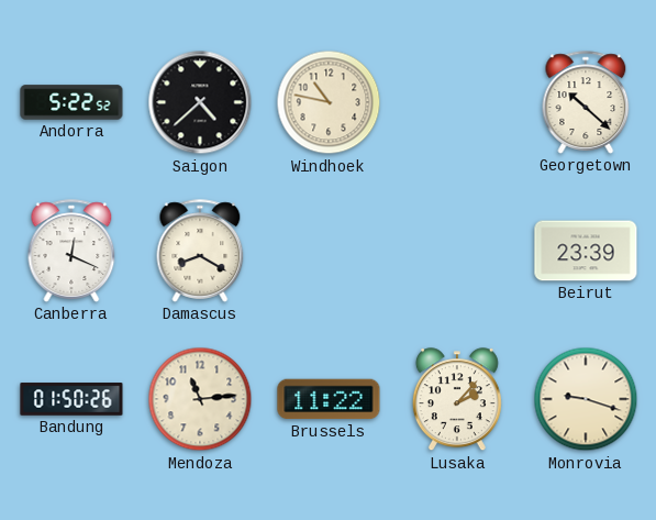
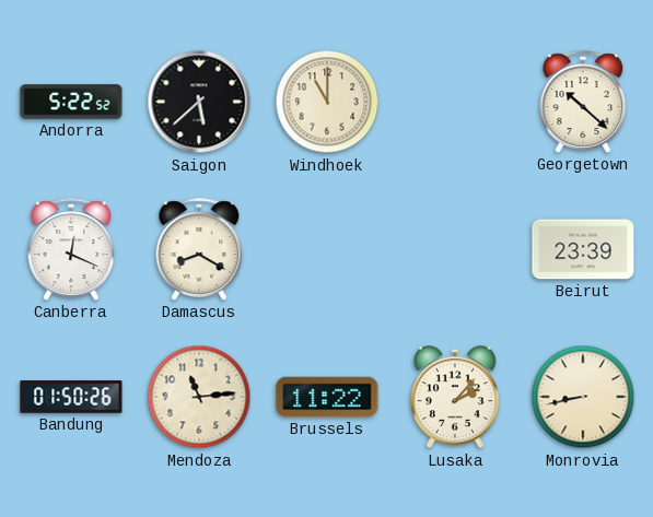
Saigon: 4:38 -> 5:38 (199, 102)
Windhoek: 10:47 -> 11:00 (327, 102)
Monrovia: 9:18 -> 8:43 (583, 397)
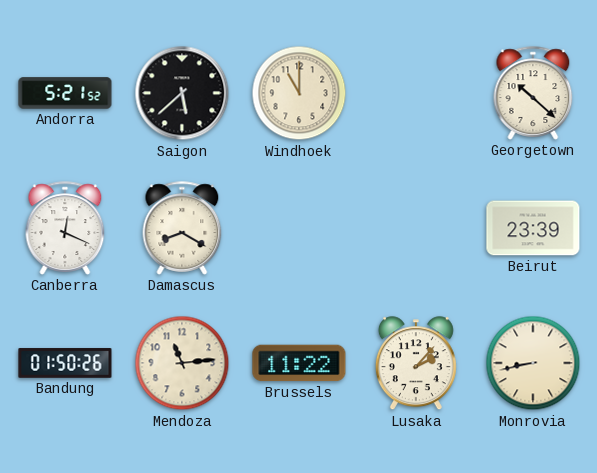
Andorra: 5:22 -> 5:21 (65, 93)
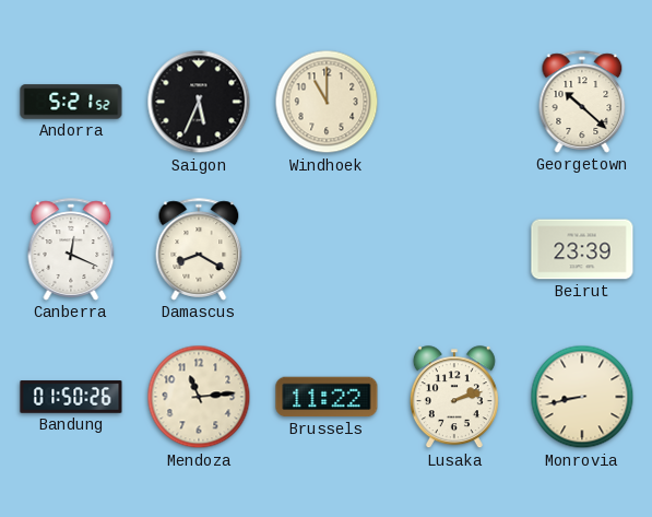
Saigon: 5:38 -> 5:34 (199, 102)
Lusaka: 2:07 -> 2:12 (454, 398)
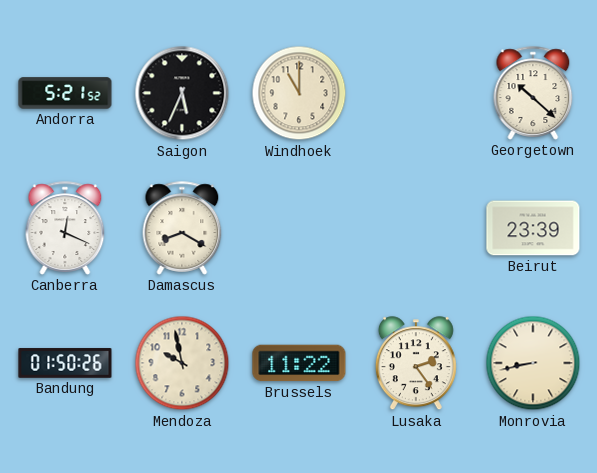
Mendoza: 11:14 -> 9:58 (182, 363)
Lusaka: 2:12 -> 2:24 (416, 364)
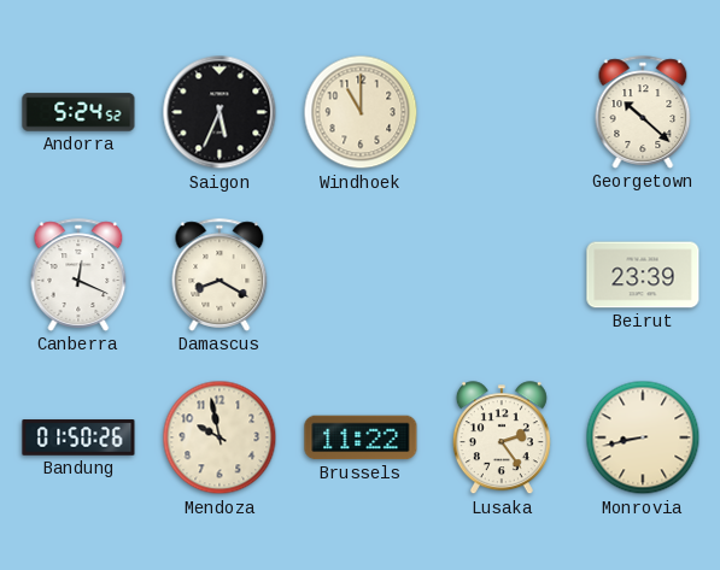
Andorra: 5:21 -> 5:24 (78, 112)
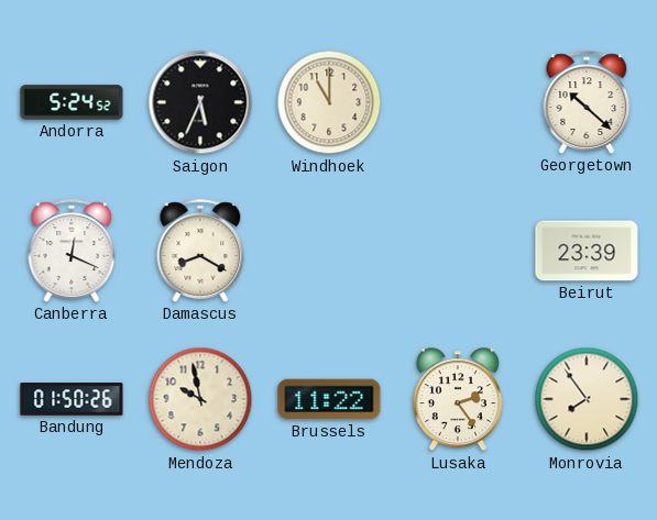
Monrovia: 8:43 -> 7:54 (587, 399)
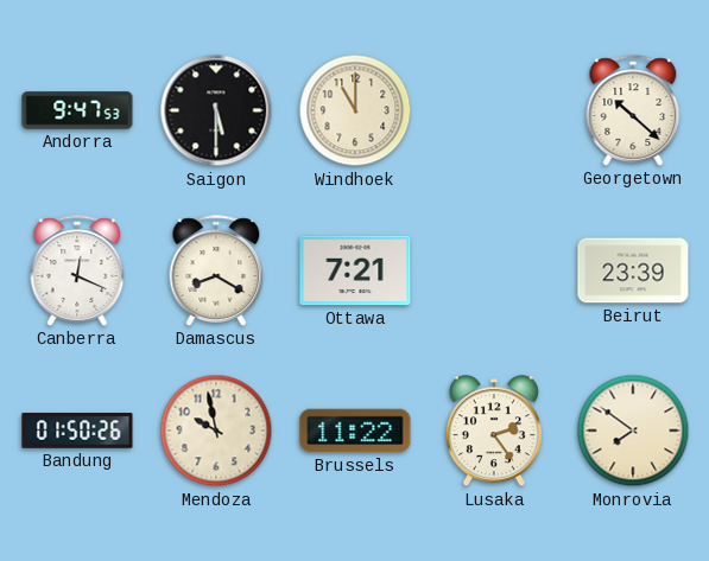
Andorra: 5:24 -> 9:47 (77, 110)
Saigon: 5:34 -> 5:30 (216, 110)
Ottawa: none -> 7:21 (355, 270)
Monrovia: 7:54 -> 7:51 (633, 431)
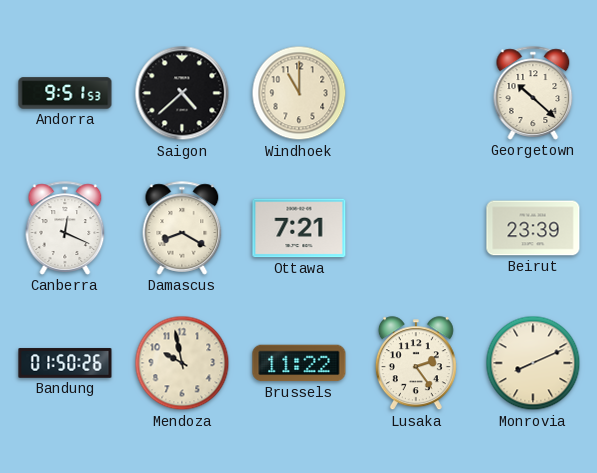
Andorra: 9:47 -> 9:51 (65, 93)
Saigon: 5:30 -> 4:38 (182, 93)
Monrovia: 7:51 -> 8:11 (533, 363)
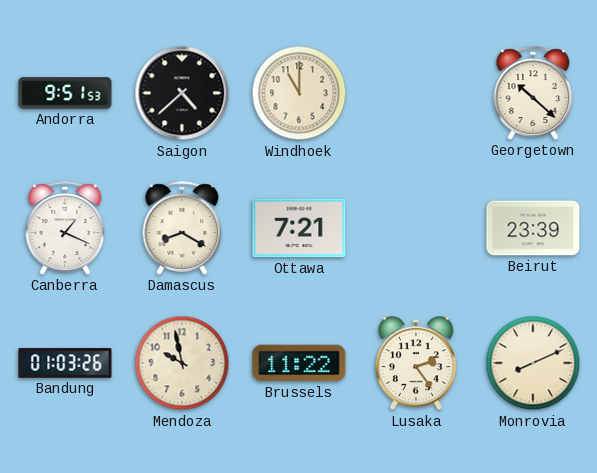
Canberra: 12:19 -> 1:19 (65, 228)
Bandung: 01:50 -> 01:03 (65, 363)
